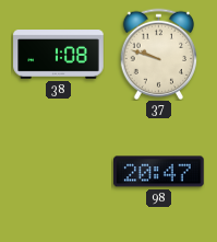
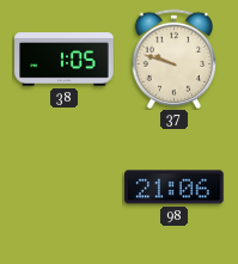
38: 1:08 -> 1:05 (65, 60)
98: 20:47 -> 21:06 (175, 188)
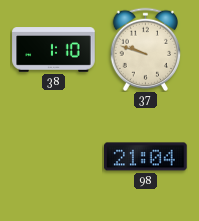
38: 1:05 -> 1:10 (54, 50)
98: 21:06 -> 21:04 (146, 157)
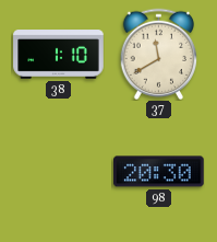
37: 9:48 -> 11:40 (159, 54)
98: 21:04 -> 20:30 (159, 172)
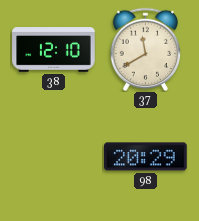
38: 1:10 -> 12:10 (54, 50)
98: 20:30 -> 20:29 (146, 157)
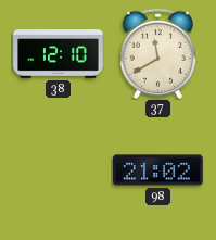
98: 20:29 -> 21:02 (158, 170)
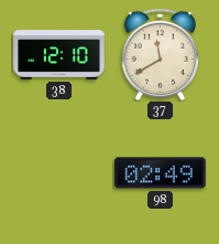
98: 21:02 -> 02:49 (161, 173)
